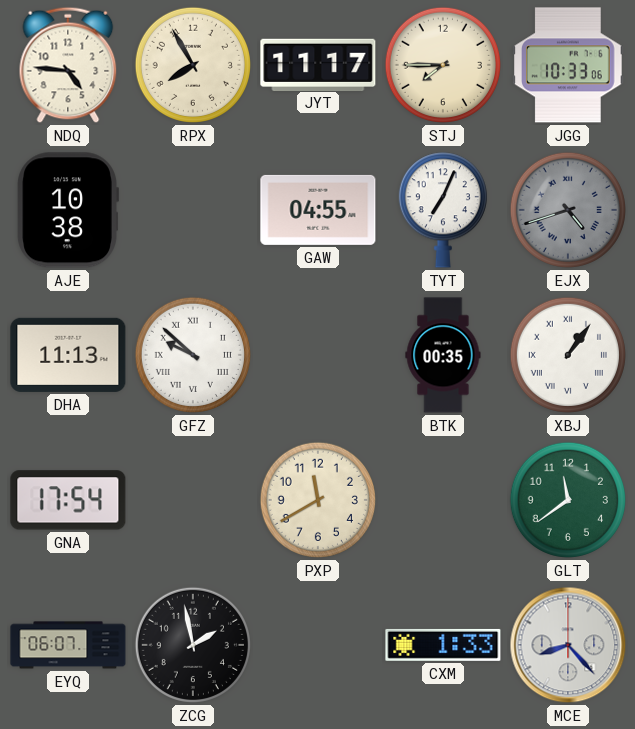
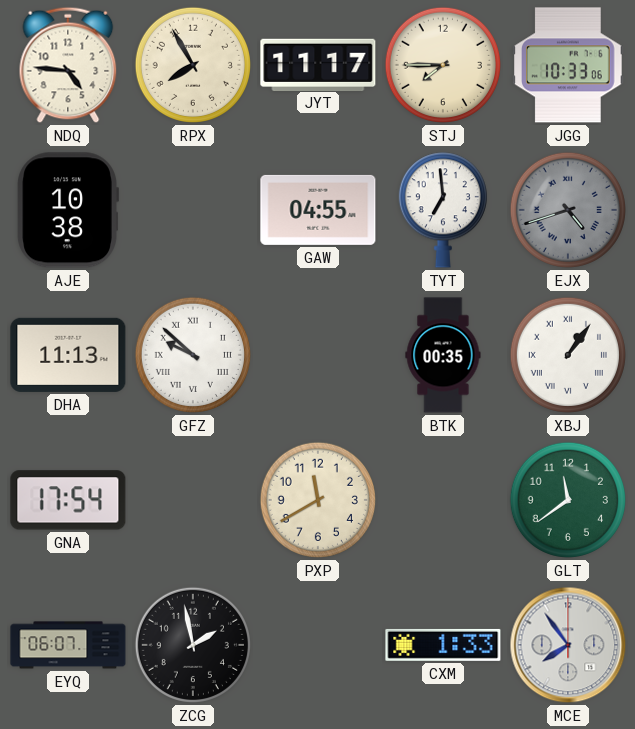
TYT: 7:04 -> 6:59 (443, 210)
MCE: 8:23 -> 7:54 (568, 645)
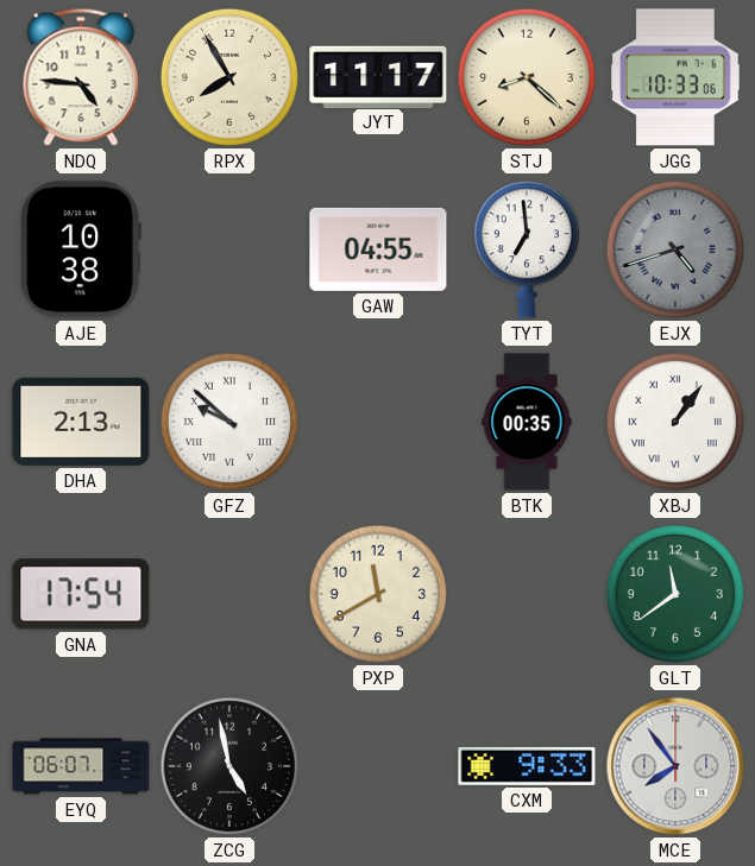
STJ: 7:45 -> 8:22 (527, 77)
DHA: 11:13 -> 2:13 (81, 422)
ZCG: 1:58 -> 4:58 (229, 766)
CXM: 1:33 -> 9:33 (527, 766)
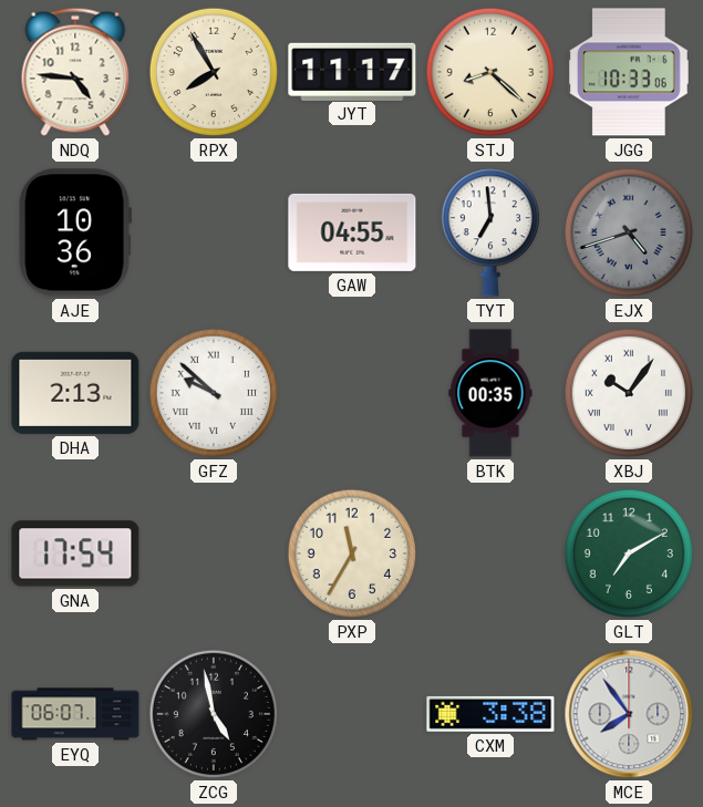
AJE: 10:38 -> 10:36 (75, 232)
XBJ: 1:06 -> 10:06 (629, 393)
PXP: 11:40 -> 11:35 (352, 553)
GLT: 11:39 -> 7:10 (629, 553)
CXM: 9:33 -> 3:38 (490, 714)
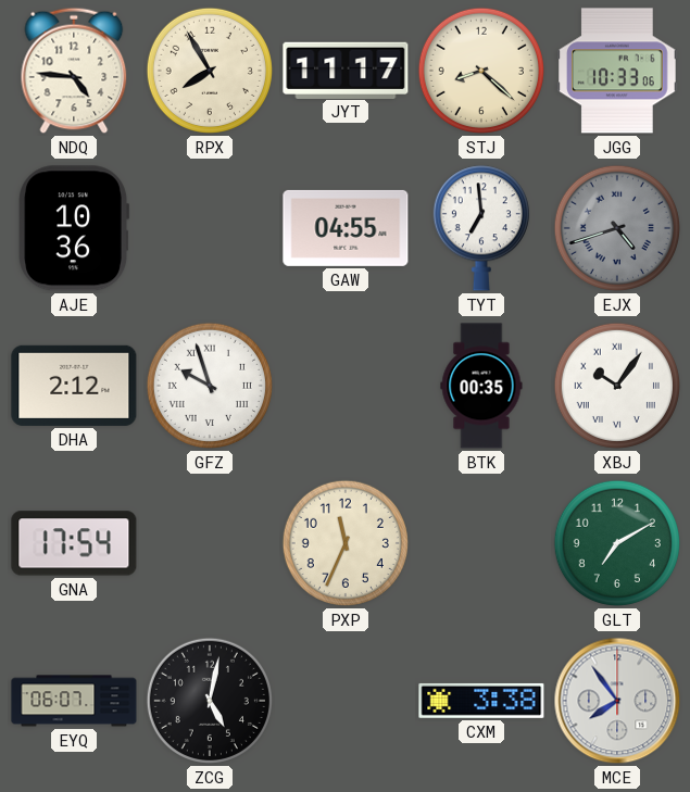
DHA: 2:13 -> 2:12 (74, 386)
GFZ: 9:52 -> 9:57 (210, 386)
PXP: 11:35 -> 11:34 (346, 543)
ZCG: 4:58 -> 5:02 (210, 701)
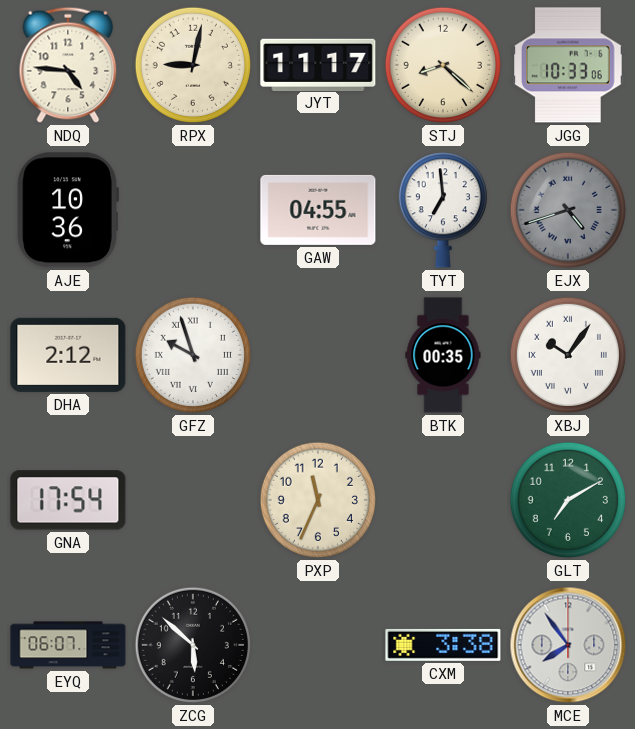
RPX: 7:55 -> 9:02 (193, 65)
ZCG: 5:02 -> 5:52 (193, 645)
